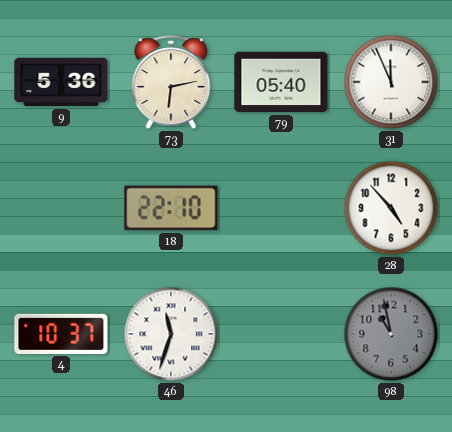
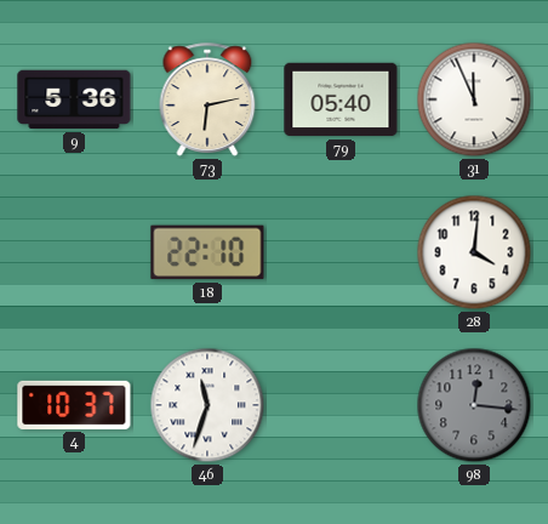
28: 4:53 -> 4:01 (474, 252)
98: 10:58 -> 12:16 (474, 405)
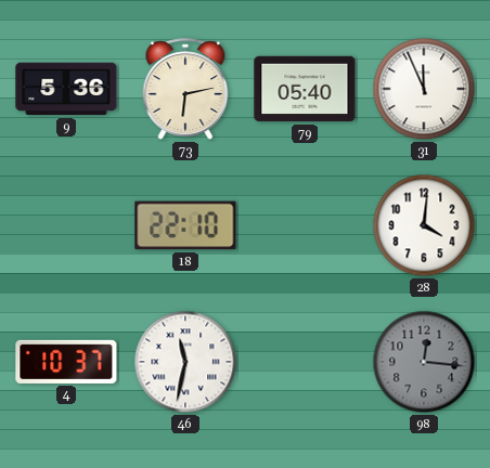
46: 11:33 -> 11:32 (185, 362)
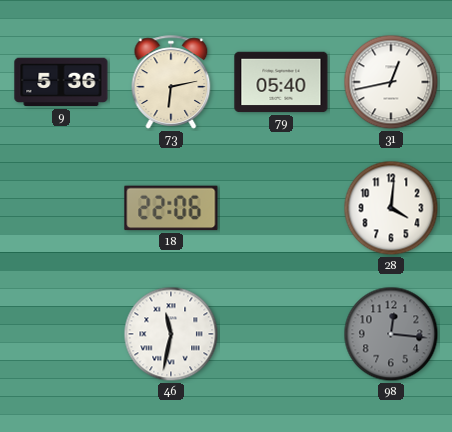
31: 11:56 -> 12:43 (391, 82)
18: 22:10 -> 22:06 (171, 208)
4: 10:37 -> none (66, 362)
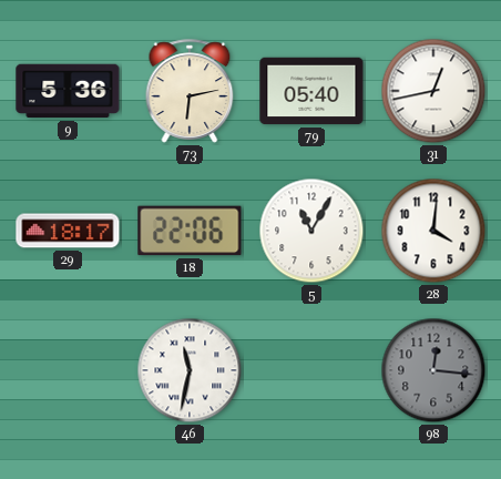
29: none -> 18:17 (68, 231)
5: none -> 11:05 (311, 231)
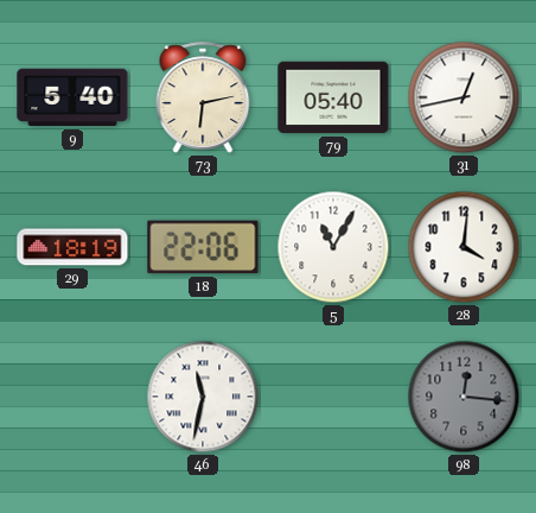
9: 5:36 -> 5:40 (72, 97)
29: 18:17 -> 18:19 (72, 247)
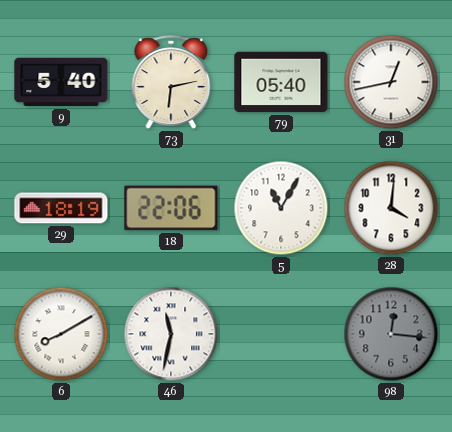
6: none -> 8:10 (61, 334)
